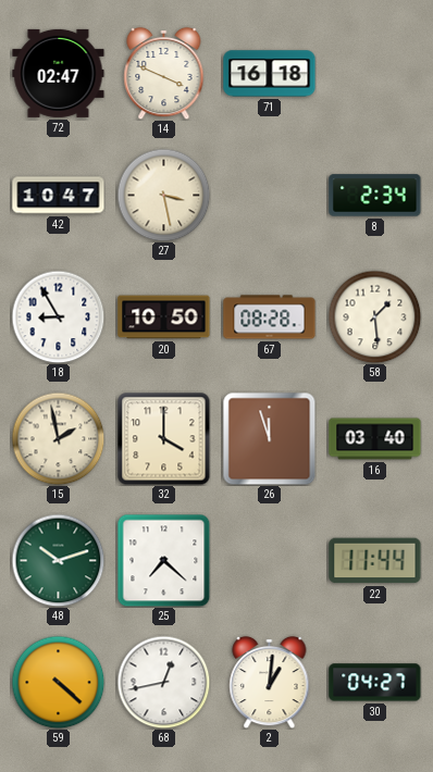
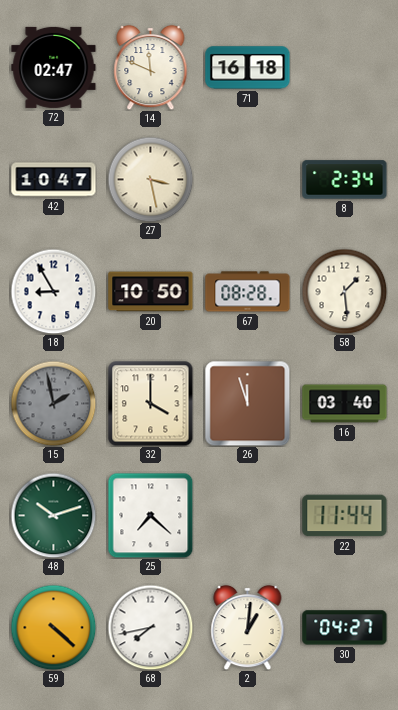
14: 3:49 -> 11:49 (151, 67)
15 dial: cream -> grey (53, 403)
68: 12:43 -> 7:43 (150, 627)
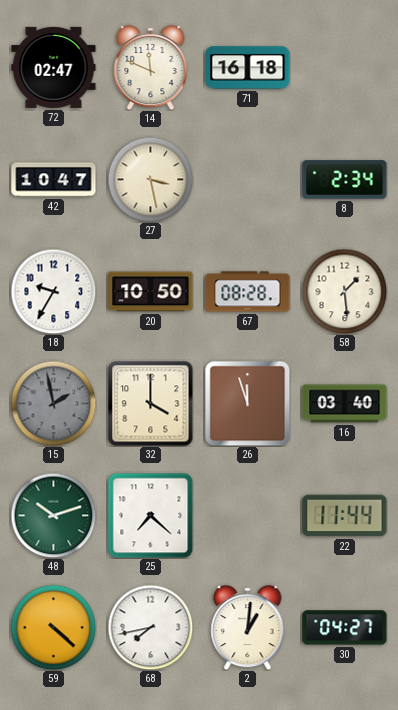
18: 8:55 -> 9:35 (53, 291)
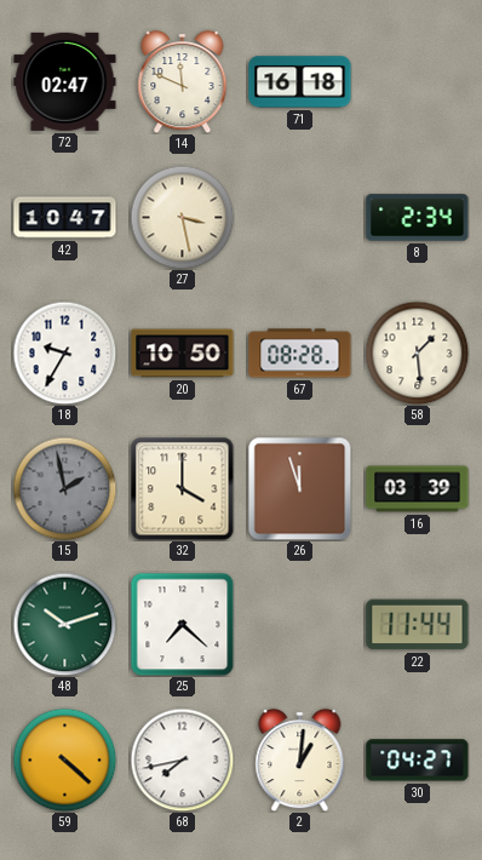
16: 03:40 -> 03:39 (418, 489)
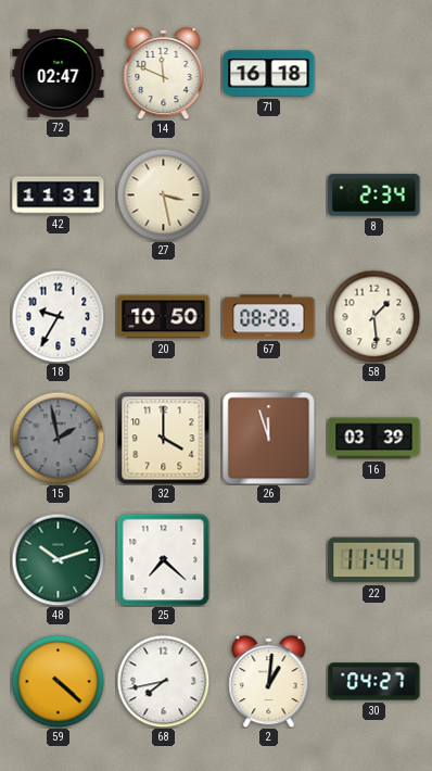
42: 10:47 -> 11:31 (59, 195)
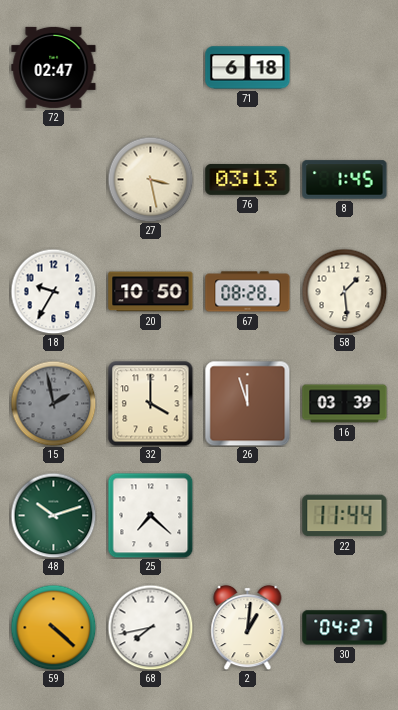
14: 11:49 -> none (164, 73)
71: 16:18 -> 6:18 (248, 68)
42: 11:31 -> none (59, 195)
76: none -> 03:13 (248, 180)
8: 2:34 -> 1:45 (345, 180)
